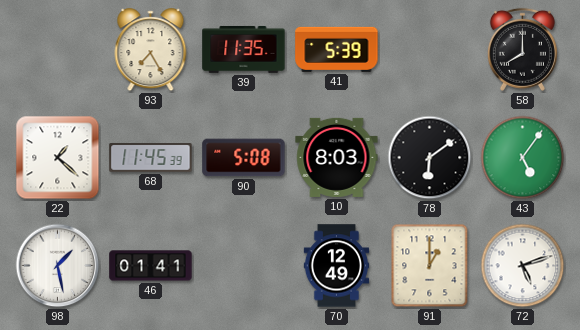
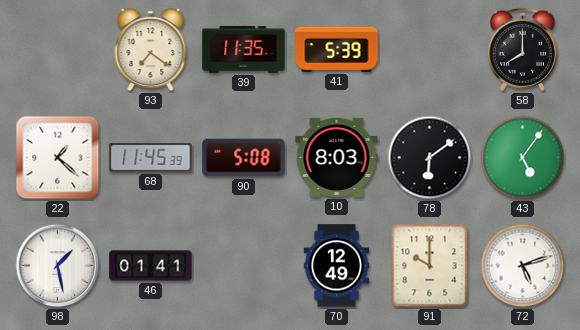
93: 7:25 -> 7:21 (151, 50)
91: 1:00 -> 10:00 (430, 266)
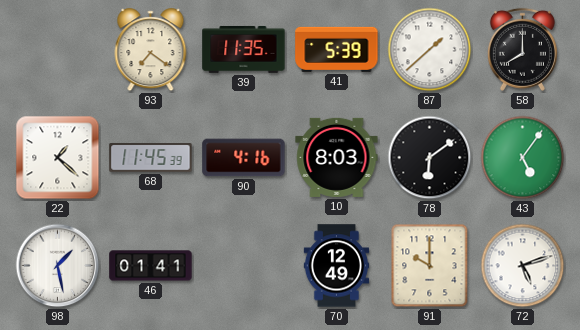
87: none -> 1:38 (430, 50)
90: 5:08 -> 4:16 (244, 158)
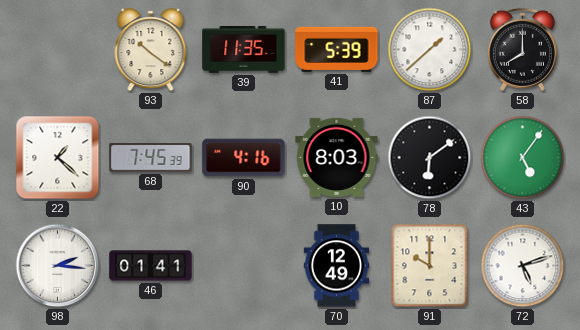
93: 7:21 -> 10:21 (151, 50)
68: 11:45 -> 7:45 (151, 158)
98: 1:28 -> 2:16 (58, 266)
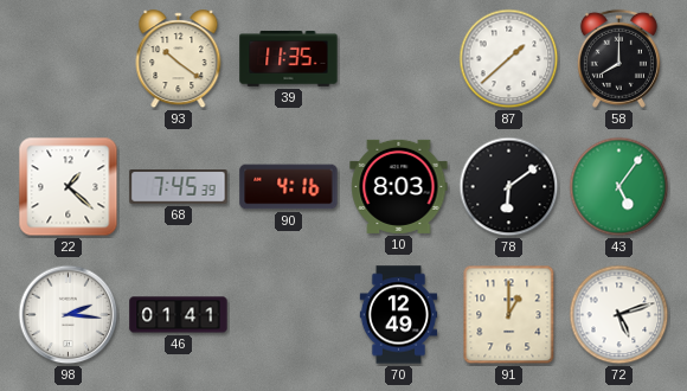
41: 5:39 -> none (337, 49)
91: 10:00 -> 1:00 (509, 315)
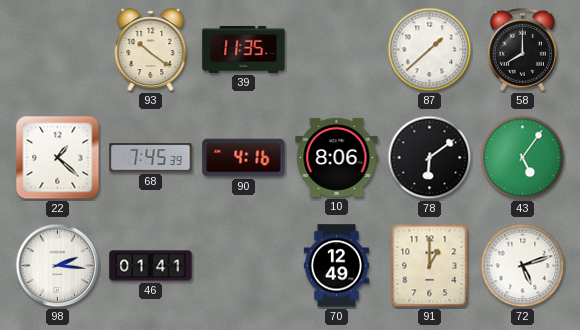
10: 8:03 -> 8:06 (337, 157)
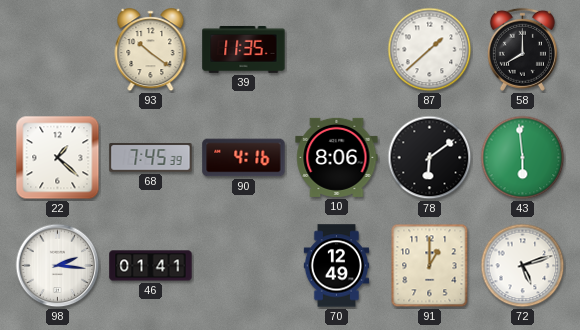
43: 5:06 -> 5:59 (523, 158)
